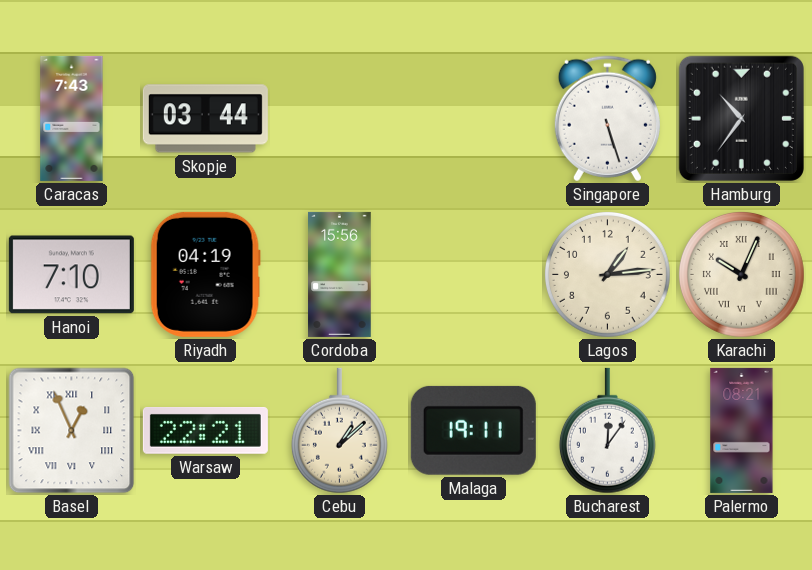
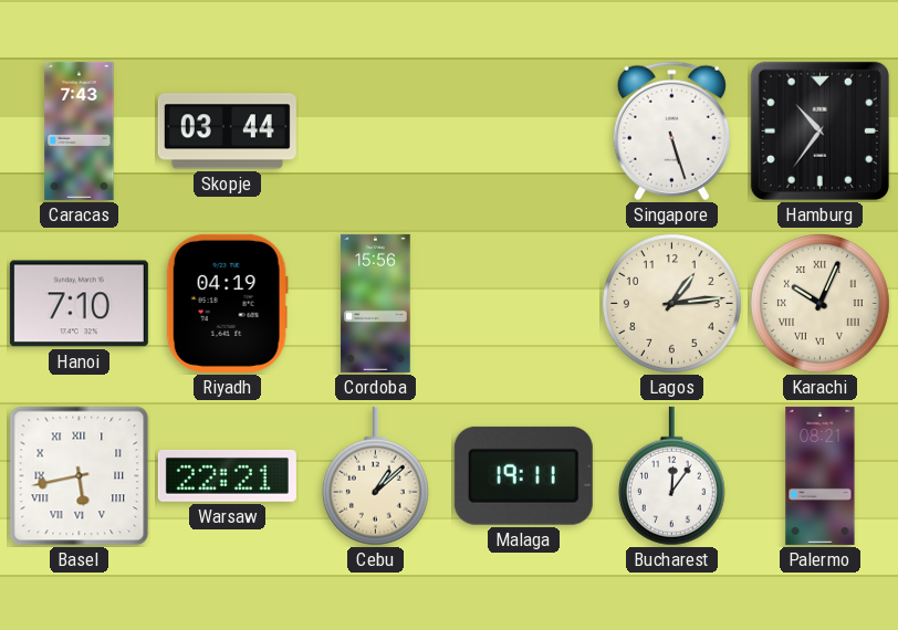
Basel: 12:56 -> 5:43 (80, 476)
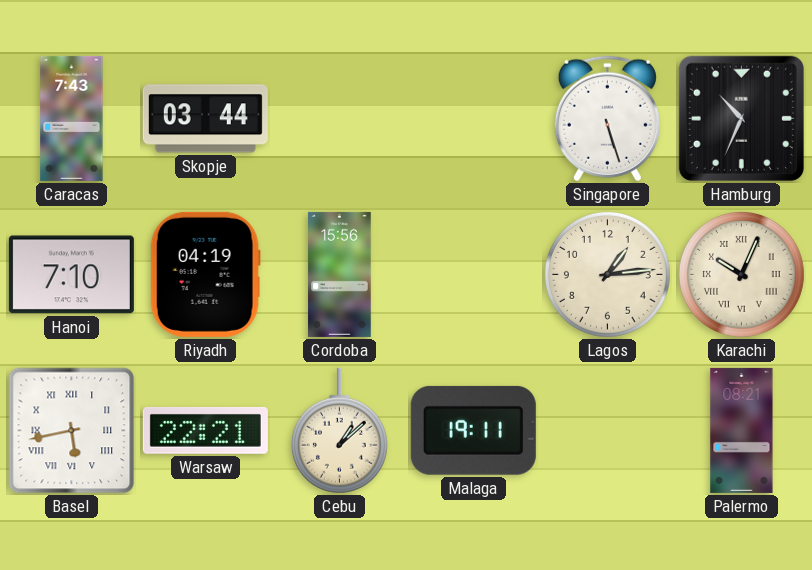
Hamburg: 10:36 -> 10:34 (741, 118)
Bucharest: 12:06 -> none (671, 476)
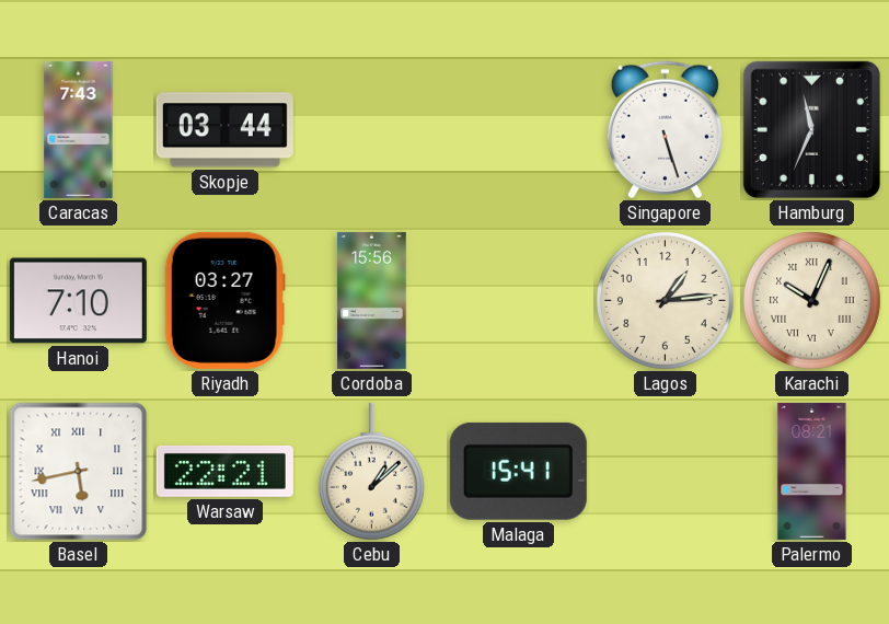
Hamburg: 10:34 -> 11:34 (811, 129)
Riyadh: 04:19 -> 03:27 (224, 300)
Malaga: 19:11 -> 15:41 (518, 471)
